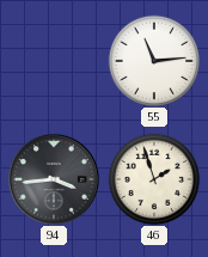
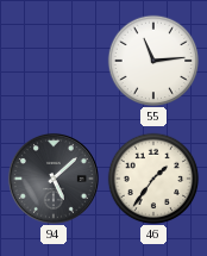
94: 3:44 -> 5:08 (54, 179)
46: 1:57 -> 1:36 (153, 179)
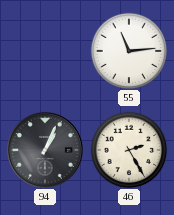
94: 5:08 -> 1:04 (45, 150)
46: 1:36 -> 2:25 (129, 150)
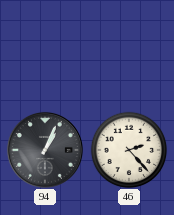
55: 11:14 -> none (129, 51)
46: 2:25 -> 2:23 (129, 150)
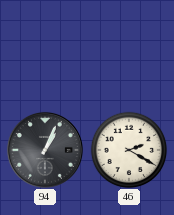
46: 2:23 -> 2:20 (129, 150)
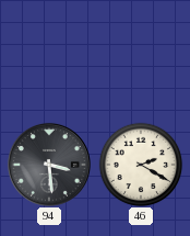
94: 1:04 -> 3:29 (49, 165)
